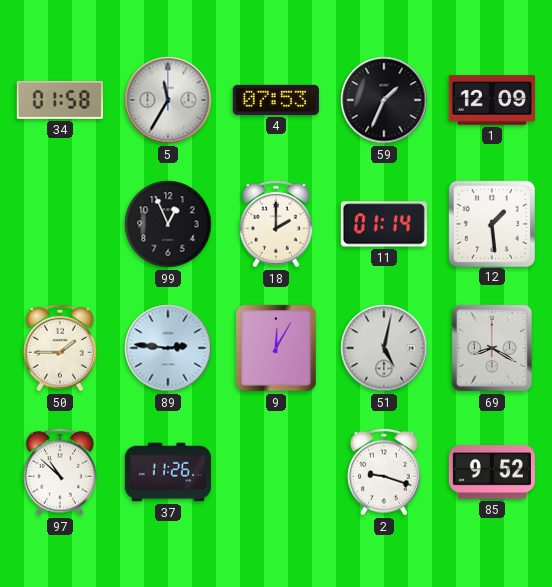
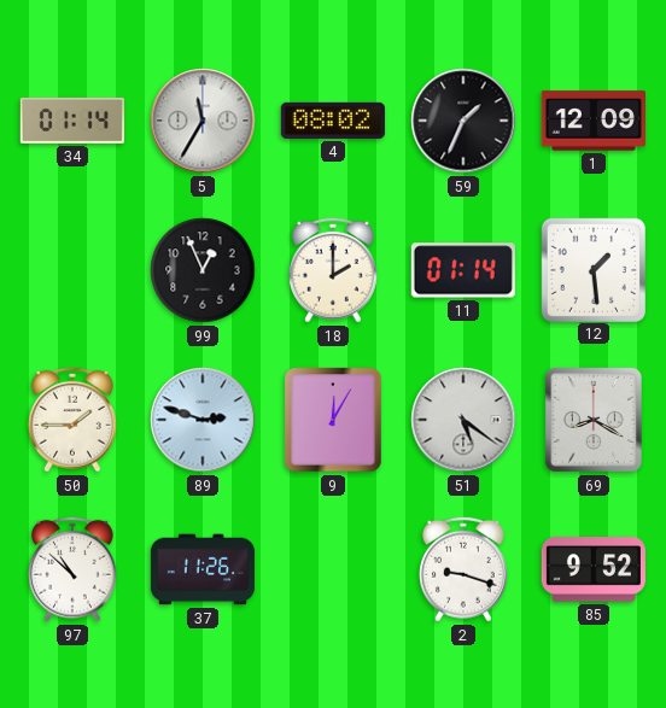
34: 01:58 -> 01:14 (72, 121)
4: 07:53 -> 08:02 (333, 121)
89: 2:46 -> 2:48 (203, 420)
51: 5:02 -> 5:21 (463, 420)
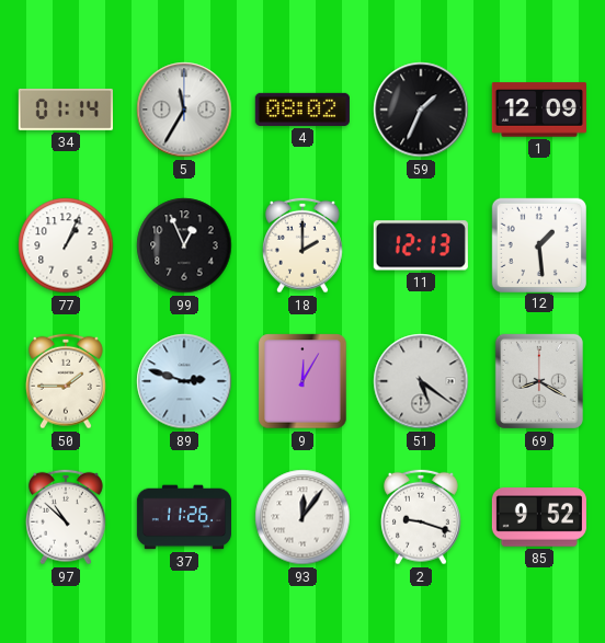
77: none -> 1:04 (66, 245)
11: 01:14 -> 12:13 (421, 245)
93: none -> 12:06 (302, 517)
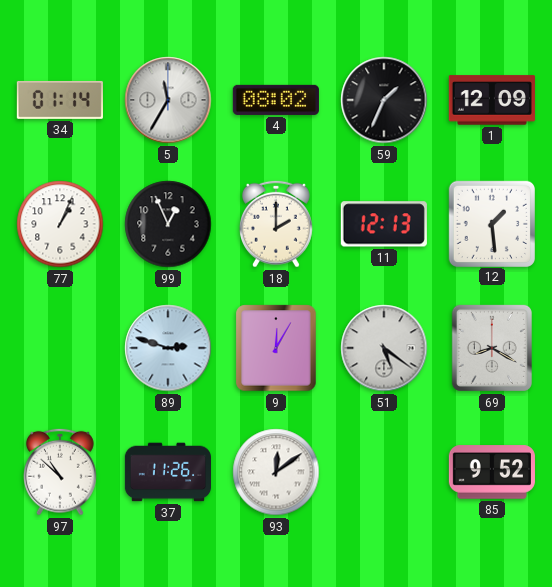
50: 1:45 -> none (67, 381)
93: 12:06 -> 12:09 (276, 472)
2: 9:18 -> none (422, 517)
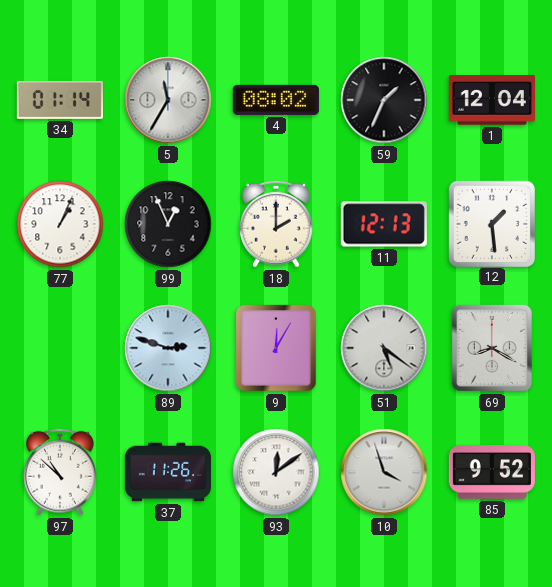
1: 12:09 -> 12:04 (492, 100)
10: none -> 3:57 (384, 472)
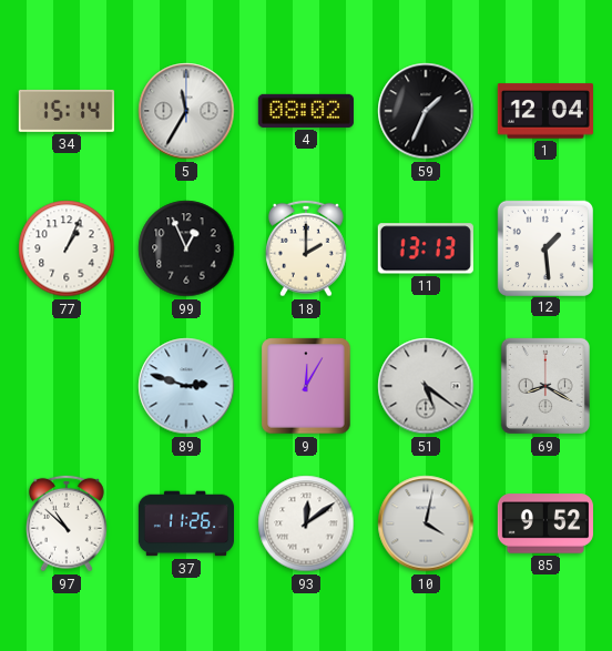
34: 01:14 -> 15:14 (67, 111)
11: 12:13 -> 13:13 (426, 248)
10: 3:57 -> 4:02 (426, 523)
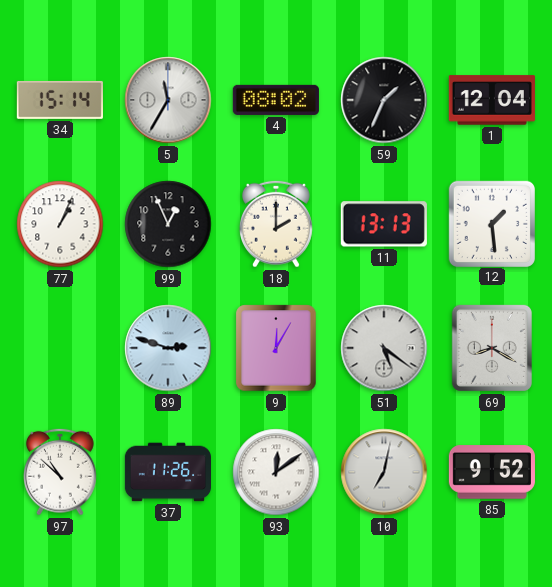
10: 4:02 -> 7:02 (384, 472)
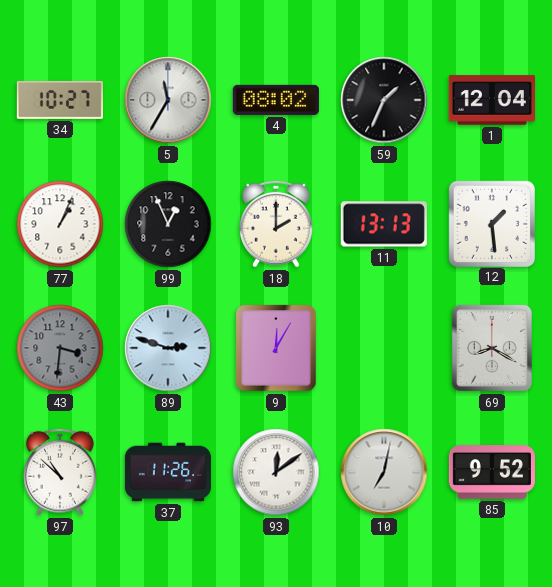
34: 15:14 -> 10:27 (60, 100)
43: none -> 3:31 (60, 348)
51: 5:21 -> none (384, 348)
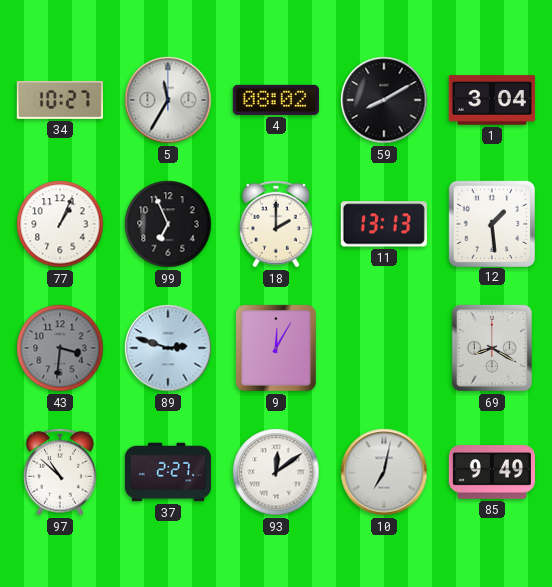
59: 1:34 -> 8:10 (384, 100)
1: 12:04 -> 3:04 (492, 100)
99: 12:56 -> 6:56 (168, 224)
37: 11:26 -> 2:27 (167, 472)
85: 9:52 -> 9:49 (492, 472)
